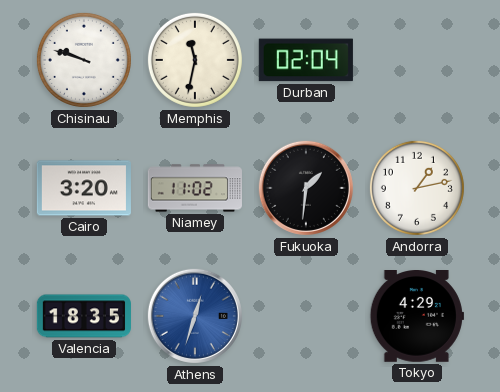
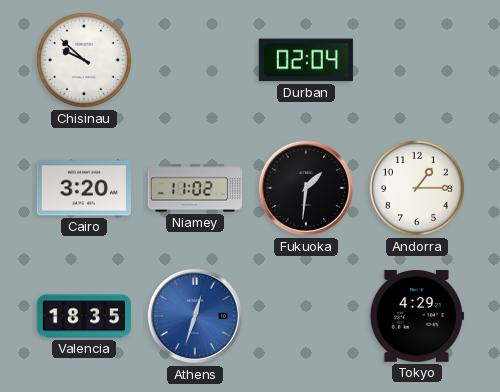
Chisinau: 9:48 -> 9:52 (84, 60)
Memphis: 11:32 -> none (195, 60)
Andorra: 1:13 -> 1:15 (417, 188)
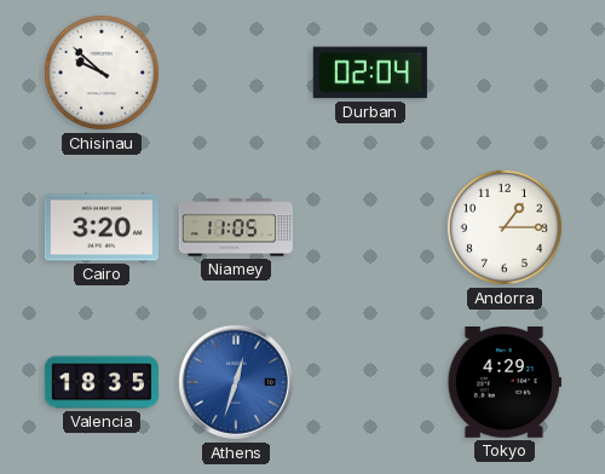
Niamey: 11:02 -> 11:05 (236, 227)
Fukuoka: 1:31 -> none (306, 188)
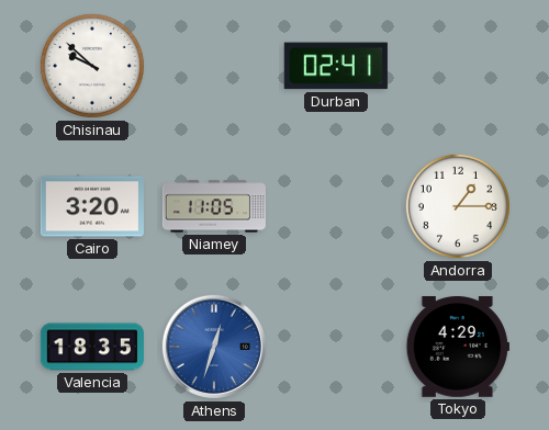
Durban: 02:04 -> 02:41 (336, 66)
